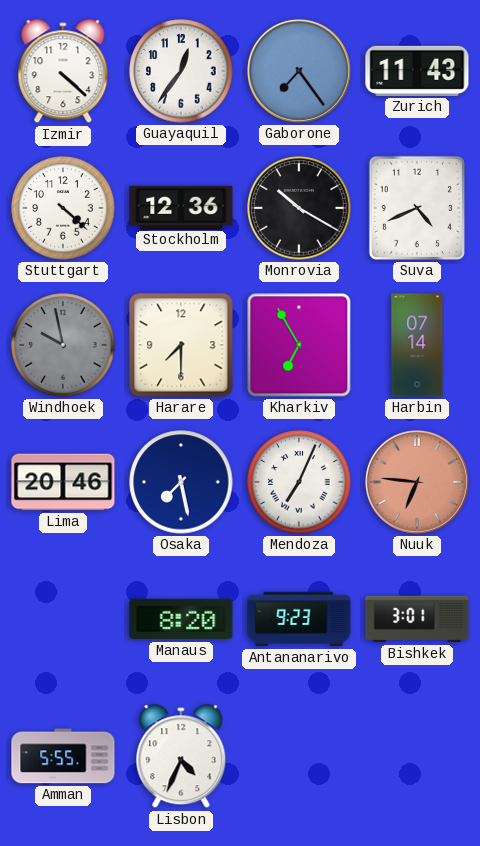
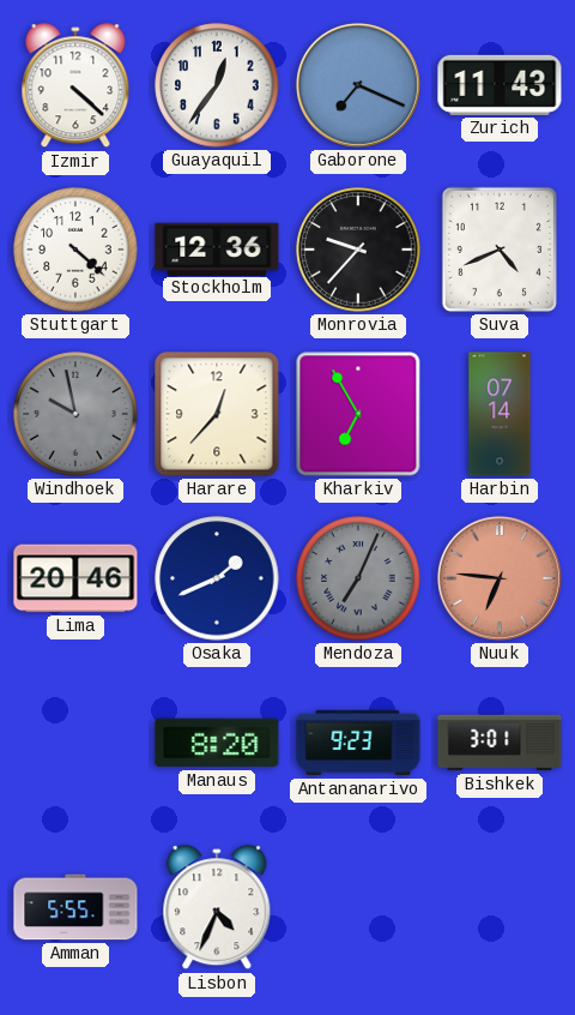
Gaborone: 7:24 -> 7:19 (358, 85)
Monrovia: 10:20 -> 9:37 (358, 250)
Harare: 7:30 -> 12:37 (217, 414)
Osaka: 7:28 -> 1:41 (217, 578)
Mendoza dial: white -> grey (358, 578)
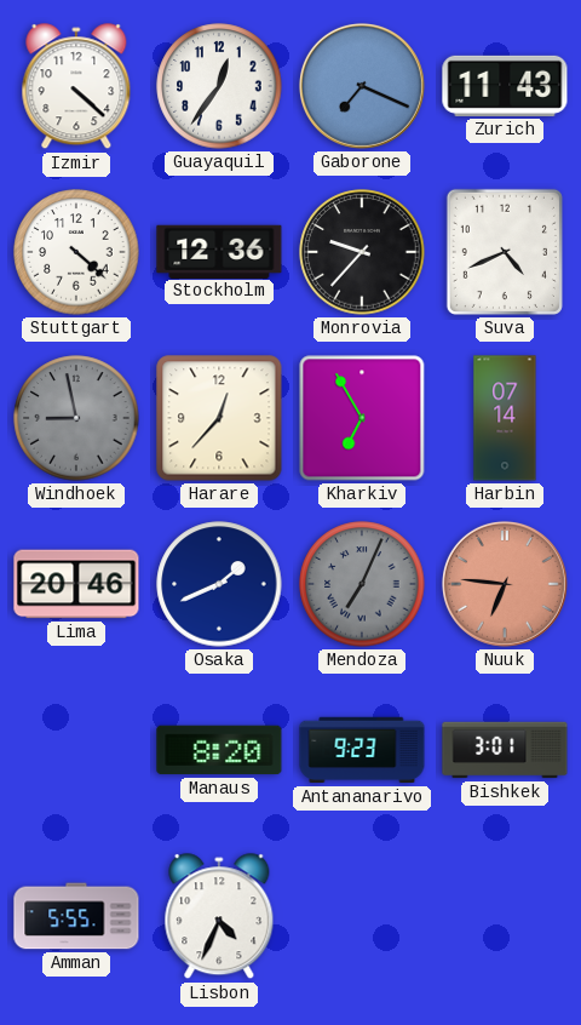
Windhoek: 9:58 -> 8:58 (76, 418)
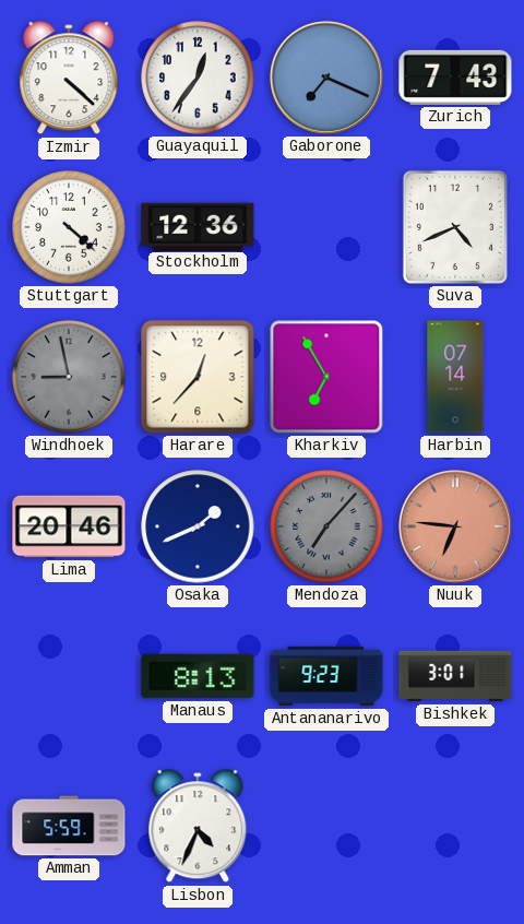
Zurich: 11:43 -> 7:43 (455, 78)
Monrovia: 9:37 -> none (362, 252)
Mendoza: 7:04 -> 7:07 (326, 526)
Manaus: 8:20 -> 8:13 (198, 676)
Amman: 5:55 -> 5:59 (69, 826)
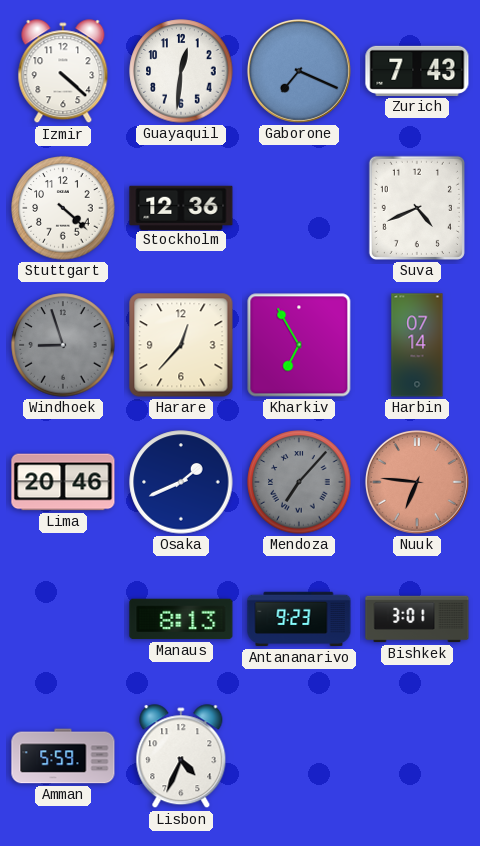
Guayaquil: 12:36 -> 12:31 (181, 71)
Windhoek: 8:58 -> 8:57 (63, 345)
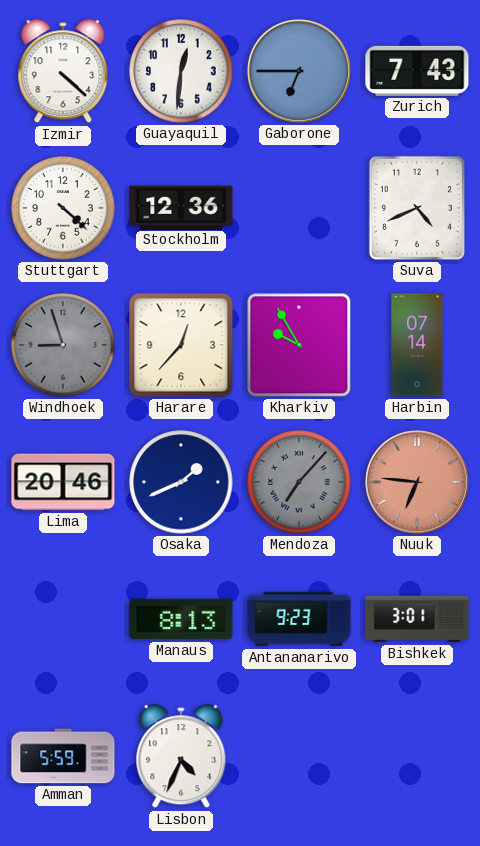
Gaborone: 7:19 -> 6:45 (299, 71)
Kharkiv: 6:55 -> 9:55 (299, 345)
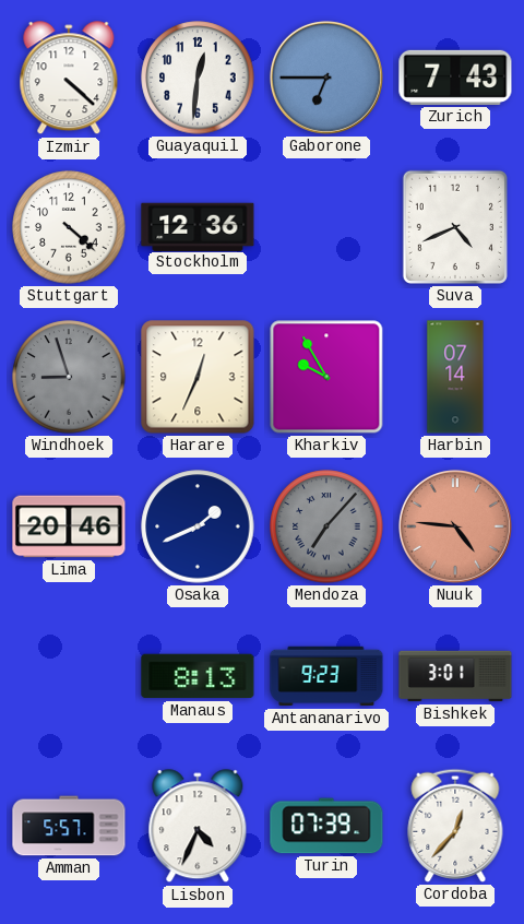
Harare: 12:37 -> 12:34 (198, 377)
Nuuk: 6:46 -> 4:46 (455, 526)
Amman: 5:59 -> 5:57 (69, 826)
Turin: none -> 07:39 (326, 826)
Cordoba: none -> 12:37 (455, 826)
